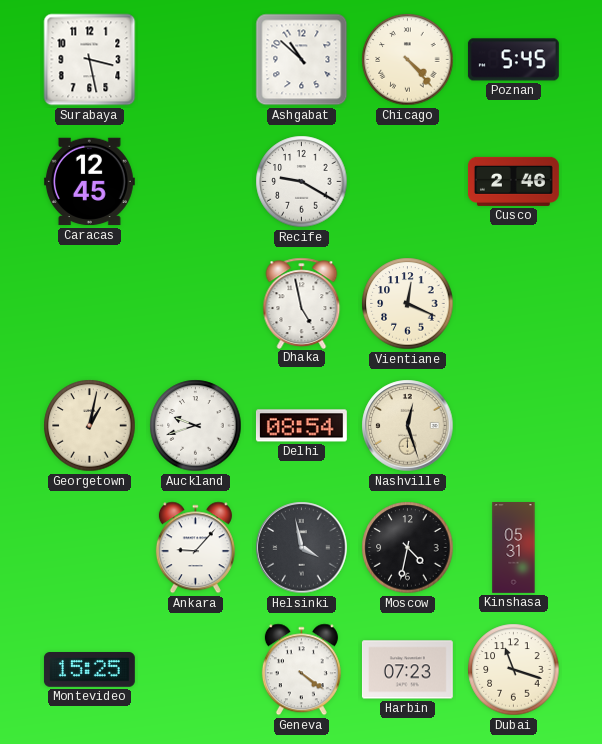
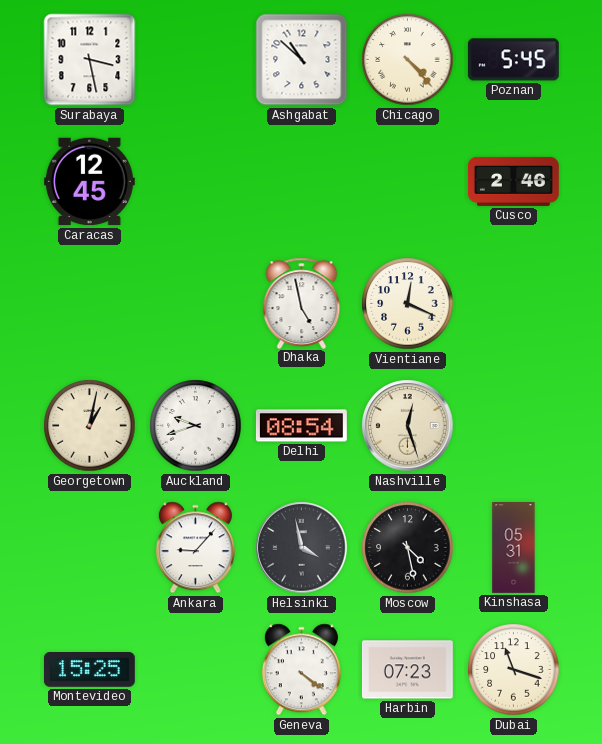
Recife: 9:20 -> none (302, 182)
Moscow: 4:32 -> 4:28 (408, 548)
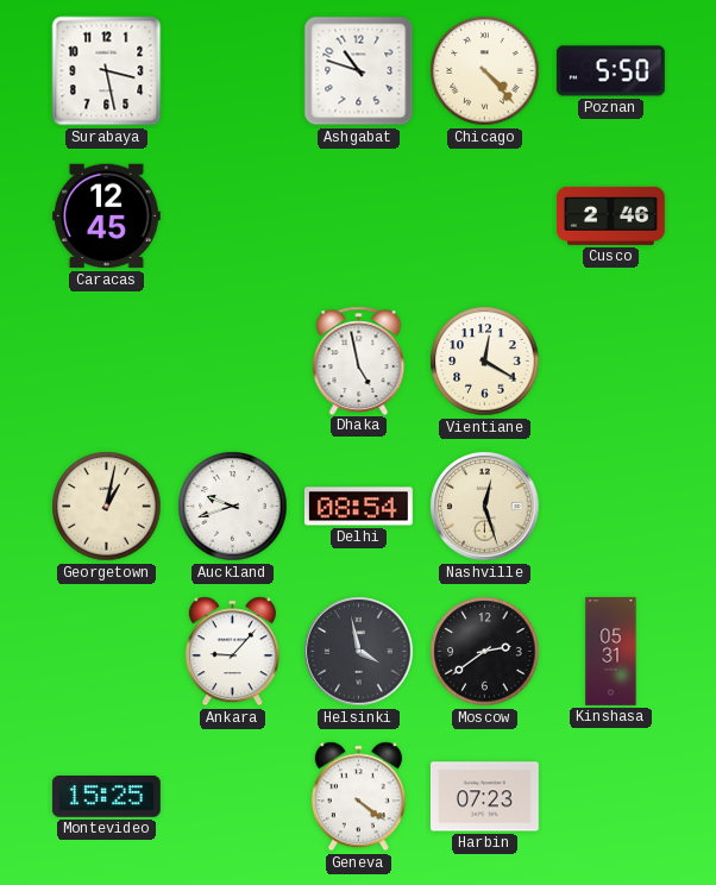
Ashgabat: 10:52 -> 10:48 (359, 71)
Poznan: 5:45 -> 5:50 (610, 71)
Vientiane: 12:19 -> 12:20 (485, 362)
Moscow: 4:28 -> 2:39 (485, 652)
Dubai: 11:18 -> none (514, 670)
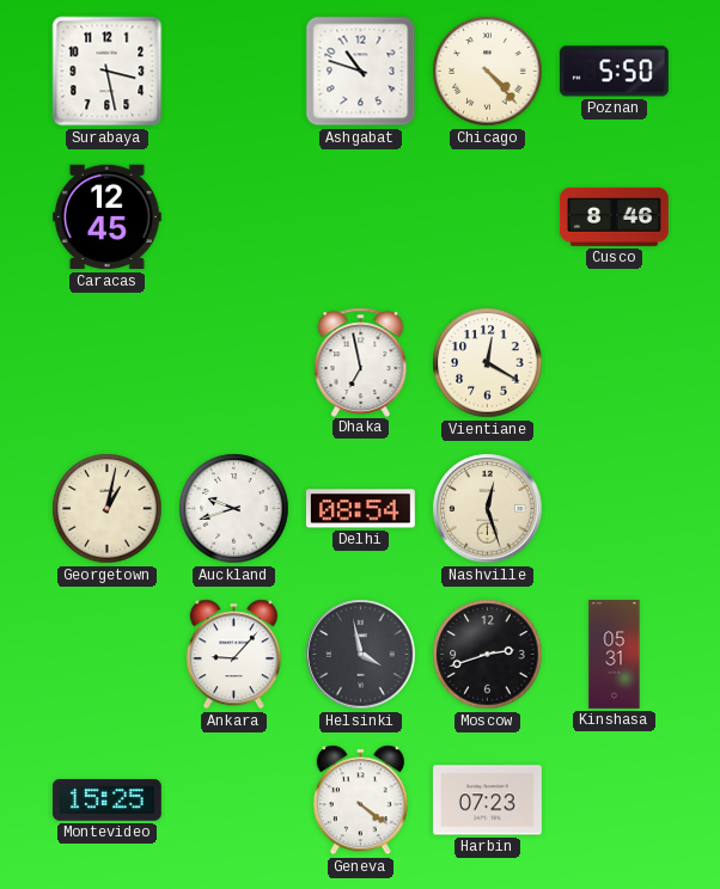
Cusco: 2:46 -> 8:46 (614, 216)
Dhaka: 4:58 -> 6:58 (361, 362)
Moscow: 2:39 -> 2:42 (488, 655)
